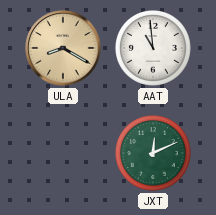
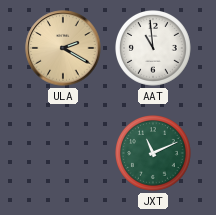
ULA: 8:20 -> 2:20 (63, 48)
JXT: 12:11 -> 11:11 (154, 154)
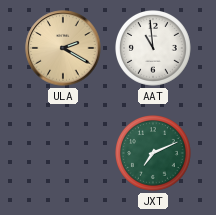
JXT: 11:11 -> 7:11 (154, 154)
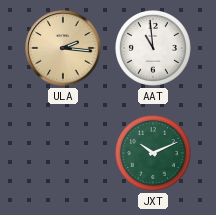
ULA: 2:20 -> 2:16 (63, 48)
JXT: 7:11 -> 10:11 (154, 154)
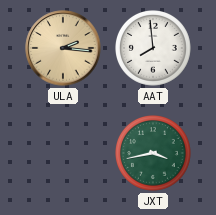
AAT: 10:59 -> 7:59 (154, 49)
JXT: 10:11 -> 3:43 (154, 154)
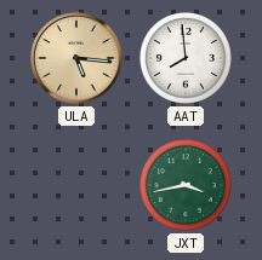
ULA: 2:16 -> 5:16 (76, 58)
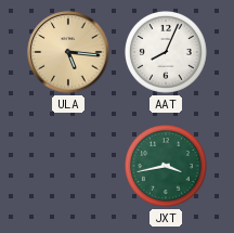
AAT: 7:59 -> 8:04 (167, 53)
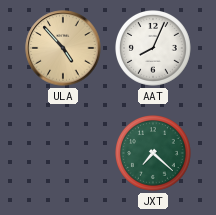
ULA: 5:16 -> 4:53 (63, 48)
JXT: 3:43 -> 7:22 (154, 154)
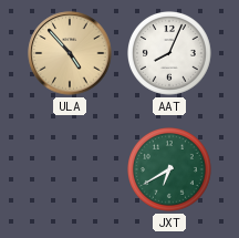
JXT: 7:22 -> 6:40 (170, 170)
